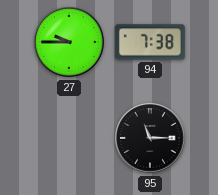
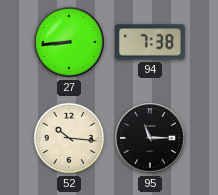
27: 9:45 -> 8:44 (69, 42)
52: none -> 10:16 (69, 138)
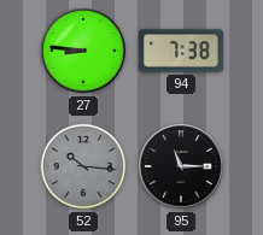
27: 8:44 -> 8:46 (83, 51)
52 dial: cream -> grey (83, 166)
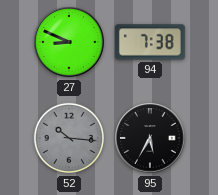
27: 8:46 -> 8:49 (69, 42)
95: 11:15 -> 5:35 (150, 138)
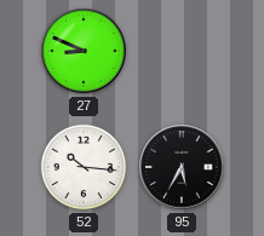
94: 7:38 -> none (150, 42)
52 dial: grey -> white (84, 167)
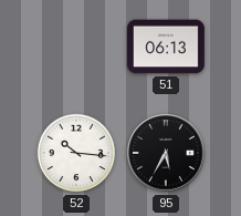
27: 8:49 -> none (84, 51)
51: none -> 06:13 (167, 47)
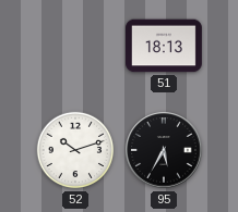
51: 06:13 -> 18:13 (165, 46)
52: 10:16 -> 10:12 (75, 150)
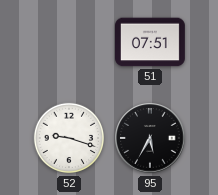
51: 18:13 -> 07:51 (151, 42)
52: 10:12 -> 9:18 (69, 138)
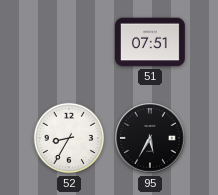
52: 9:18 -> 8:35 (69, 138)
